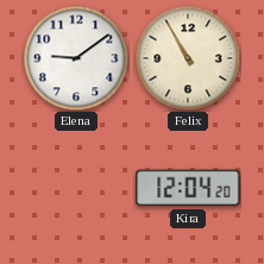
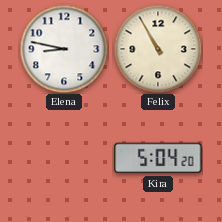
Elena: 9:09 -> 8:47 (64, 49)
Kira: 12:04 -> 5:04 (158, 158)
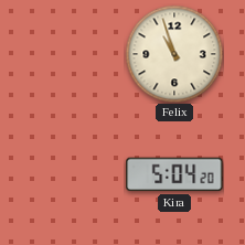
Elena: 8:47 -> none (64, 49)
Felix: 10:55 -> 10:57 (174, 54)
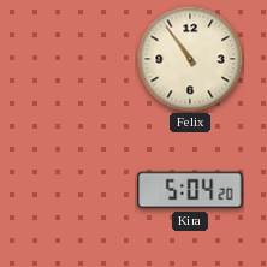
Felix: 10:57 -> 10:54 (190, 59)
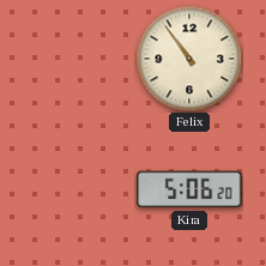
Kira: 5:04 -> 5:06 (189, 189)
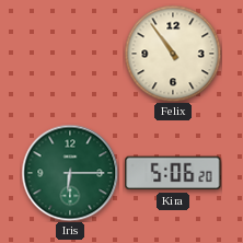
Iris: none -> 6:15 (70, 173)
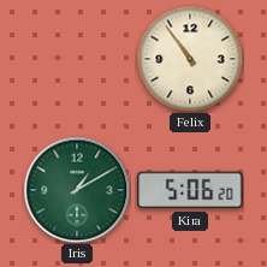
Iris: 6:15 -> 1:10 (77, 190)
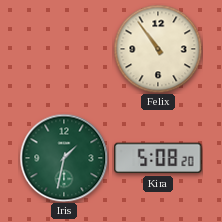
Iris: 1:10 -> 1:32 (64, 158)
Kira: 5:06 -> 5:08 (158, 158)
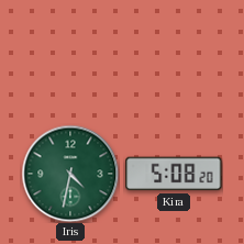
Felix: 10:54 -> none (158, 49)
Iris: 1:32 -> 4:32 (70, 174)
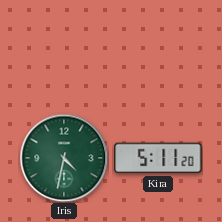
Kira: 5:08 -> 5:11 (158, 158)
